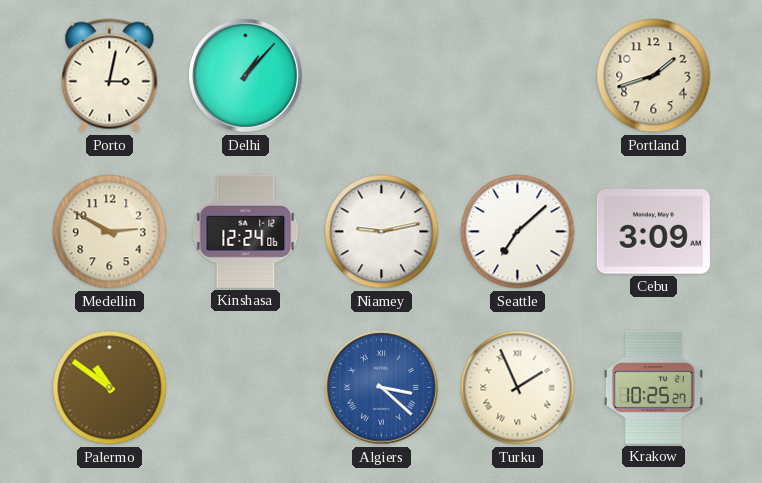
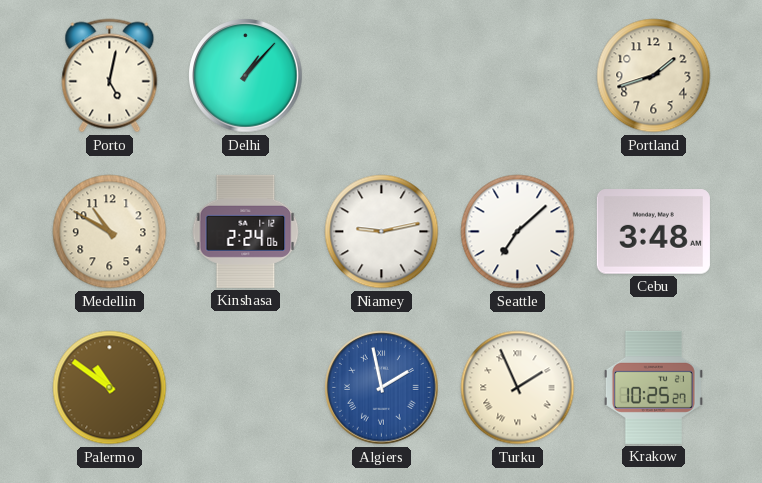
Porto: 3:02 -> 5:02 (110, 76)
Medellin: 2:50 -> 10:50 (110, 232)
Kinshasa: 12:24 -> 2:24 (246, 231)
Cebu: 3:09 -> 3:48 (653, 232)
Algiers: 3:22 -> 1:58 (382, 388)
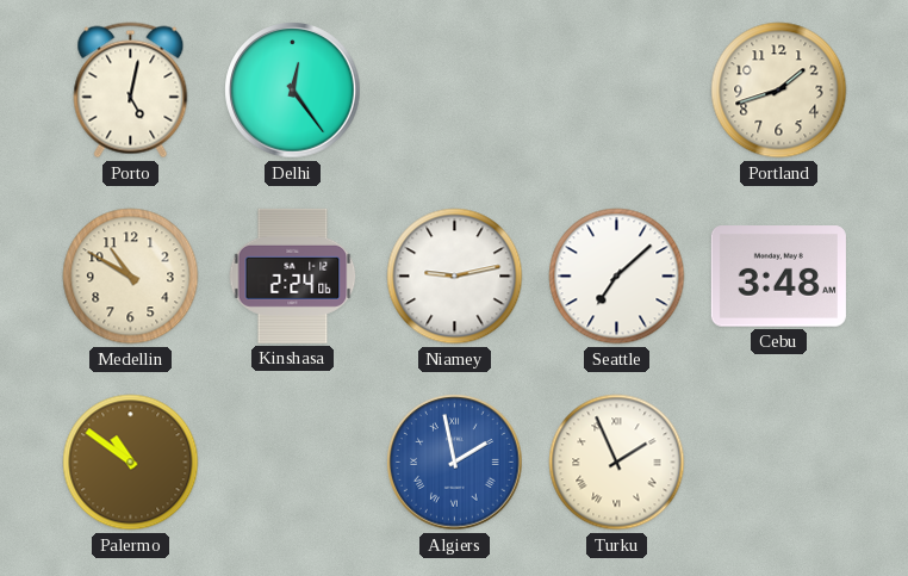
Delhi: 1:07 -> 12:24 (293, 91)
Krakow: 10:25 -> none (653, 387)
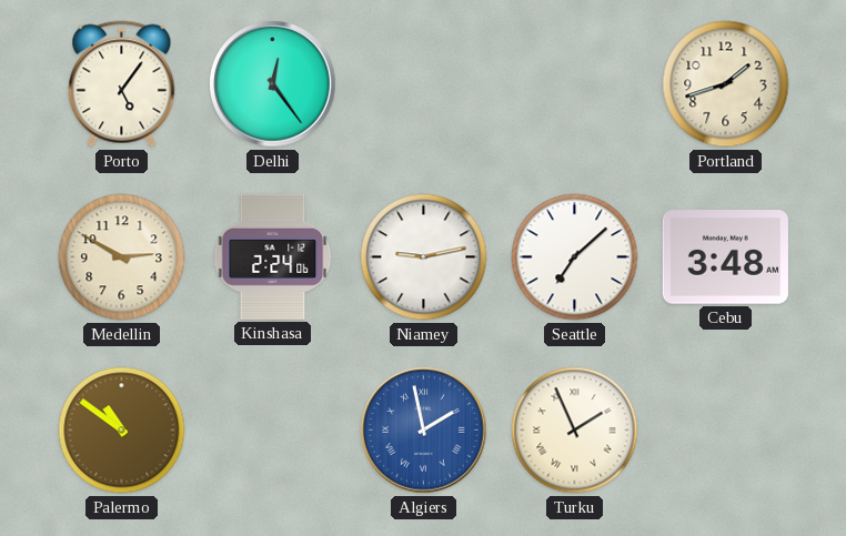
Porto: 5:02 -> 5:06 (122, 84)
Medellin: 10:50 -> 2:50 (122, 257)
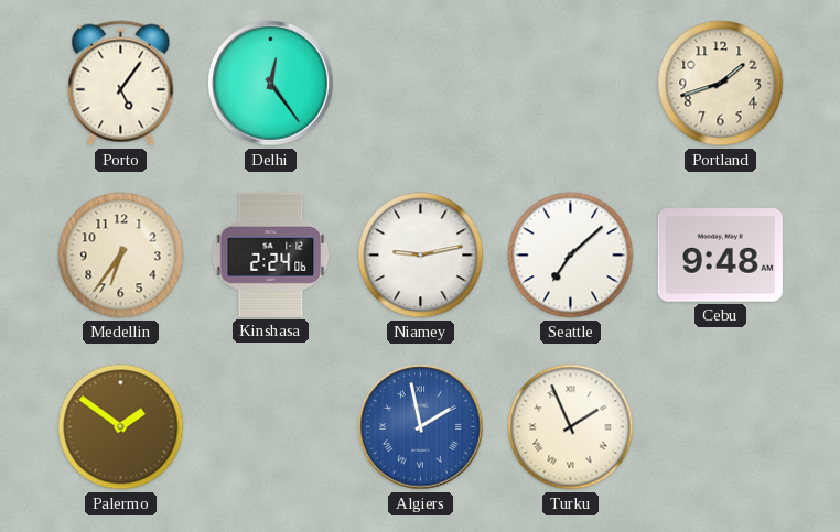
Medellin: 2:50 -> 6:36 (121, 256)
Cebu: 3:48 -> 9:48 (720, 256)
Palermo: 10:51 -> 1:51 (121, 427)
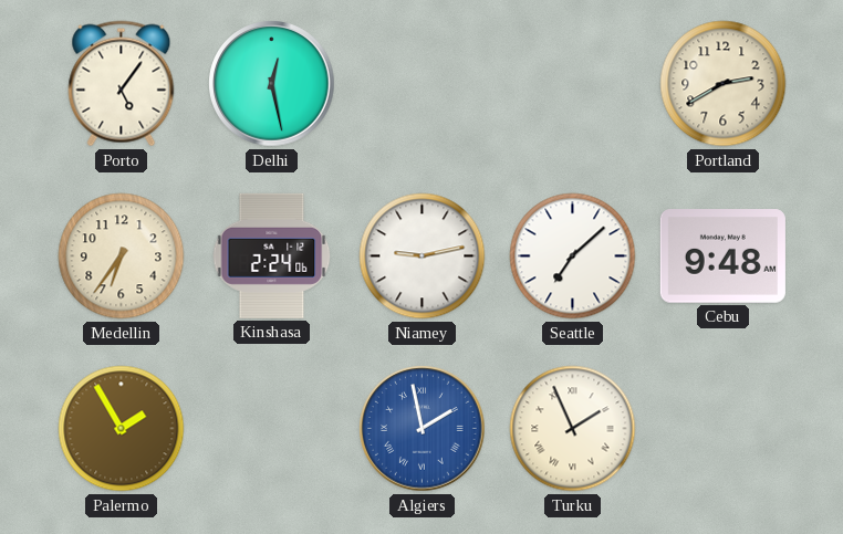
Delhi: 12:24 -> 12:28 (272, 84)
Portland: 1:42 -> 2:40 (724, 84)
Palermo: 1:51 -> 1:55 (122, 429)
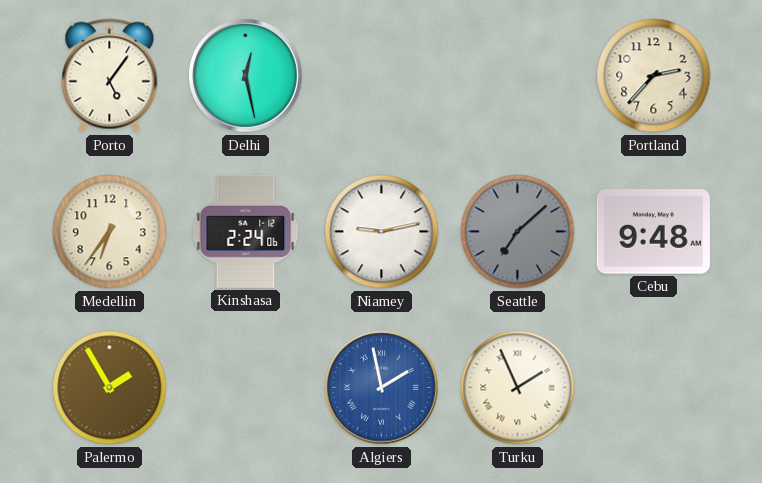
Portland: 2:40 -> 2:37 (654, 76)
Seattle dial: white -> grey (518, 232)
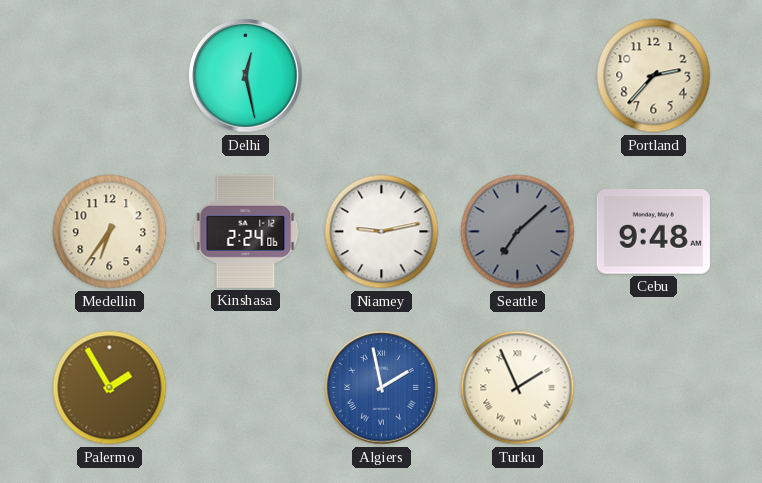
Porto: 5:06 -> none (110, 76)
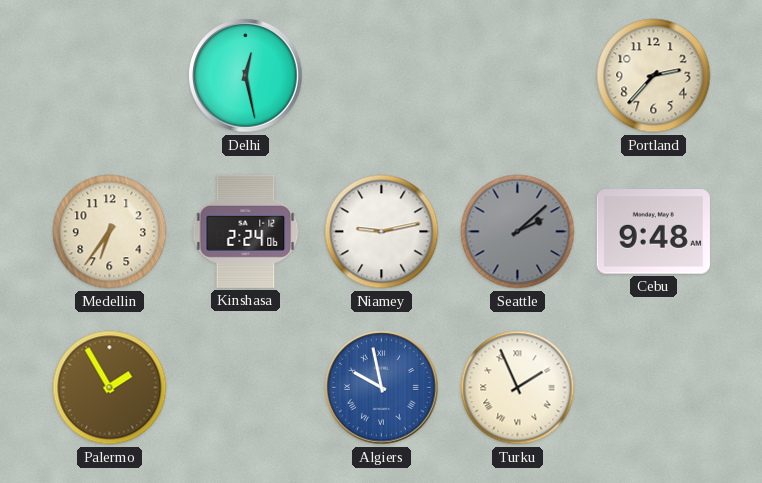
Seattle: 7:08 -> 2:08 (518, 232)
Algiers: 1:58 -> 9:58 (382, 388)
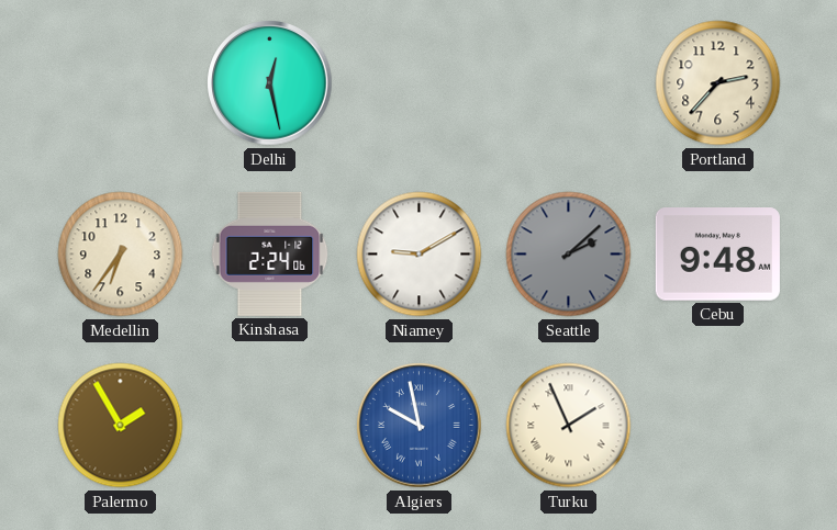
Niamey: 9:13 -> 9:10 (420, 255)
